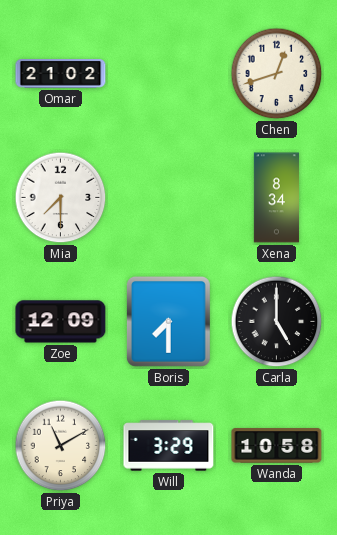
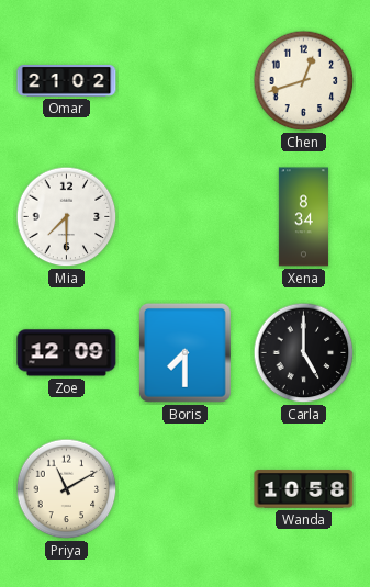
Will: 3:29 -> none (169, 446)
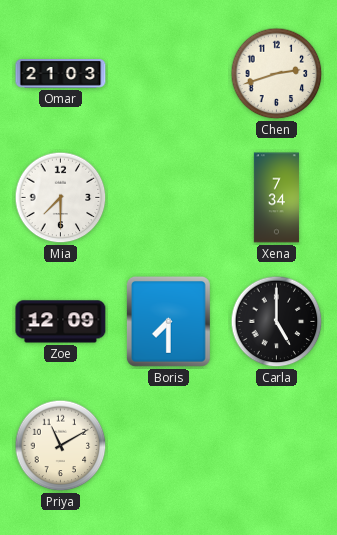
Omar: 21:02 -> 21:03 (61, 74)
Chen: 12:42 -> 2:42 (277, 74)
Xena: 8:34 -> 7:34 (276, 198)
Wanda: 10:58 -> none (304, 489)
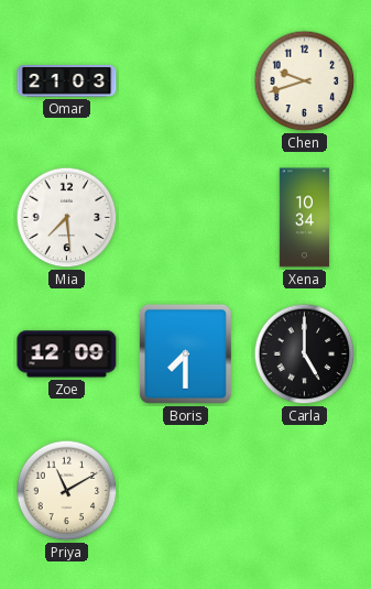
Chen: 2:42 -> 9:42 (305, 81)
Mia: 7:30 -> 7:29 (67, 218)
Xena: 7:34 -> 10:34 (304, 218)
